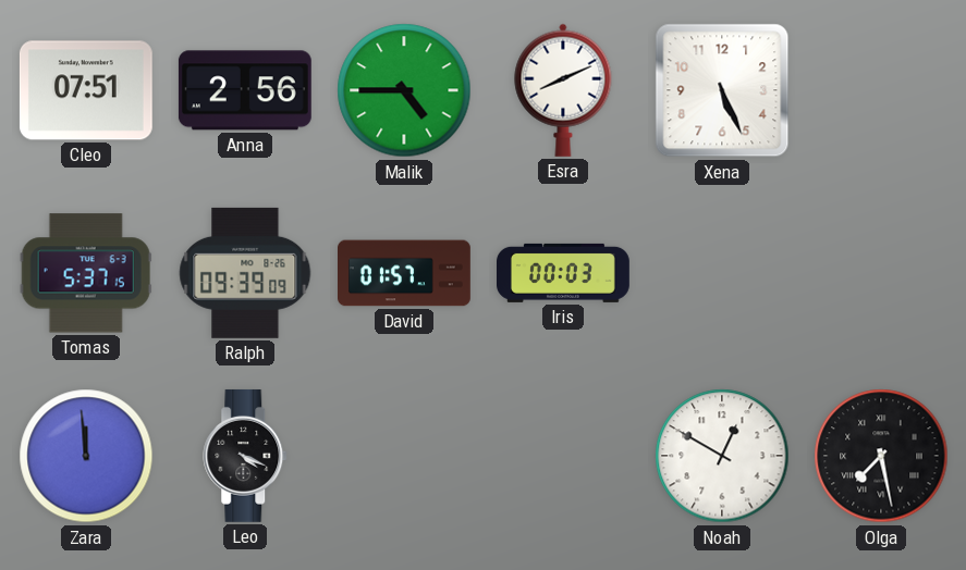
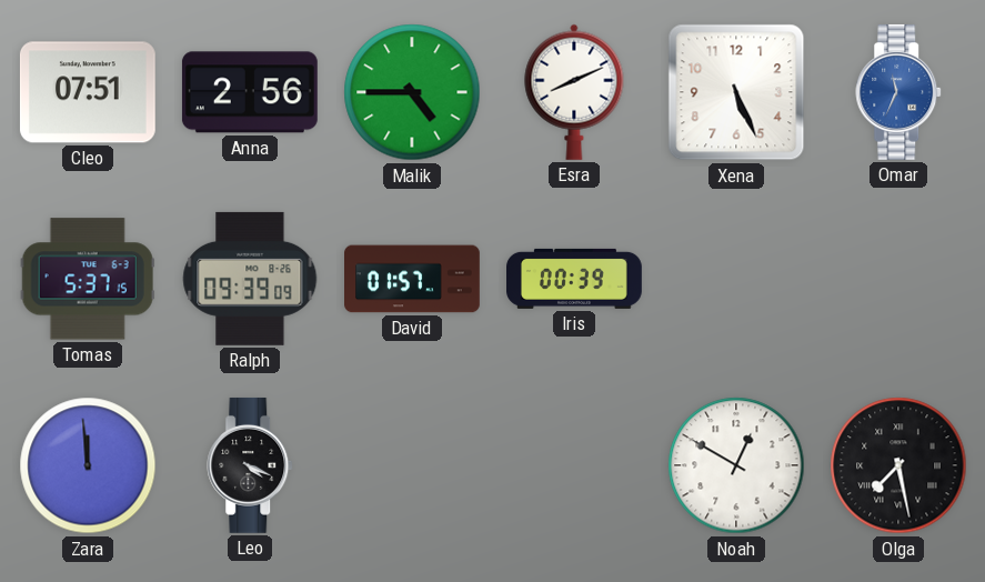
Omar: none -> 11:34 (899, 92)
Iris: 00:03 -> 00:39 (575, 279)
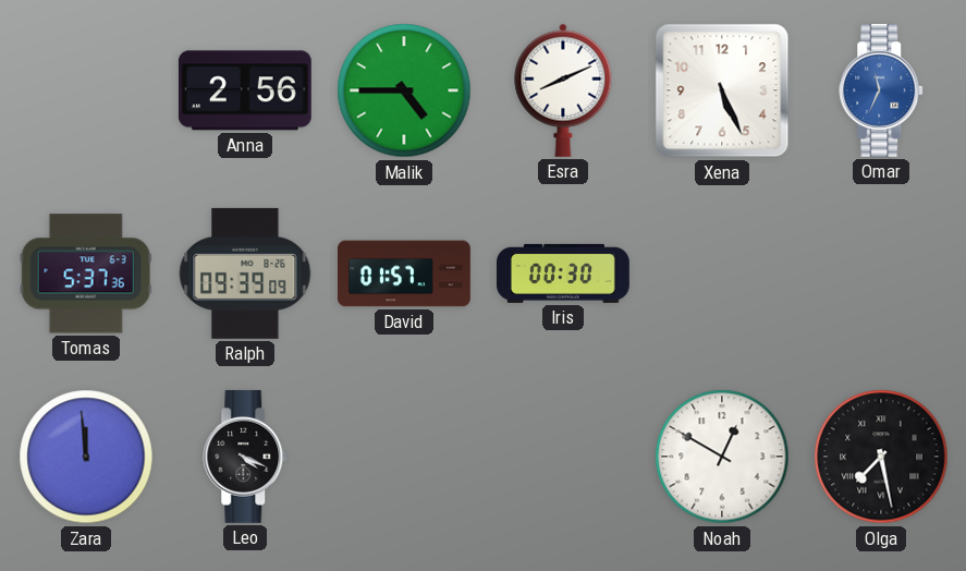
Cleo: 07:51 -> none (88, 92)
Tomas: 5:37:15 -> 5:37:36 (86, 274)
Iris: 00:39 -> 00:30 (564, 274)
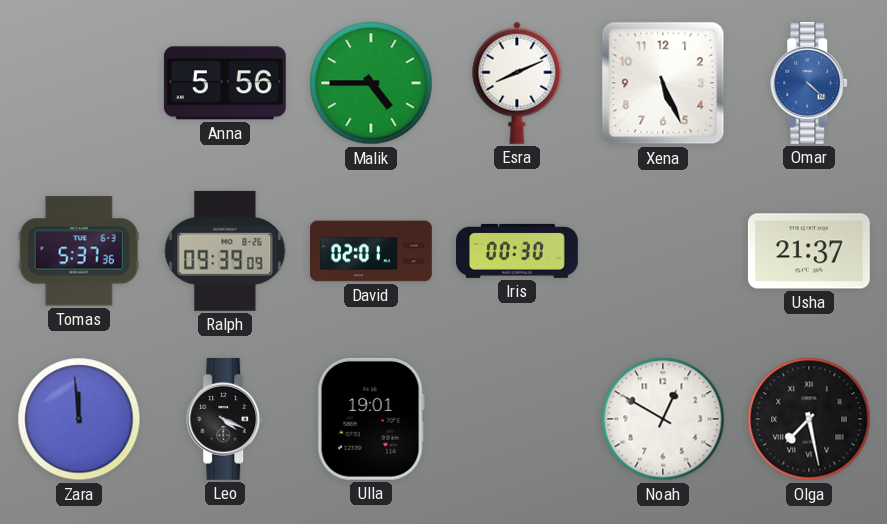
Anna: 2:56 -> 5:56 (225, 83)
Omar: 11:34 -> 4:22 (810, 83)
David: 01:57 -> 02:01 (372, 251)
Usha: none -> 21:37 (809, 251)
Ulla: none -> 19:01 (371, 419)
